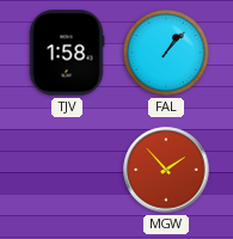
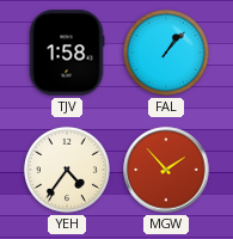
YEH: none -> 4:36 (67, 170)
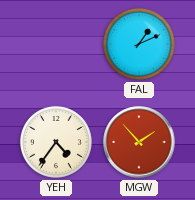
TJV: 1:58 -> none (67, 53)
FAL: 1:07 -> 1:11 (139, 44)
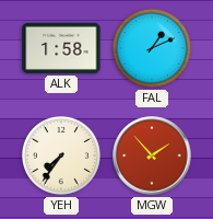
ALK: none -> 1:58 (61, 48)
YEH: 4:36 -> 7:36 (61, 155)
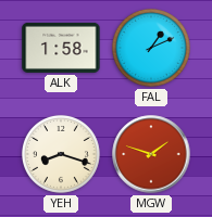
YEH: 7:36 -> 8:18 (61, 154)
MGW: 1:53 -> 1:48 (151, 154)
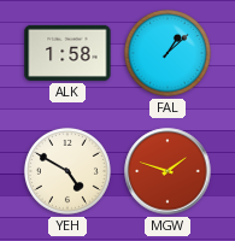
FAL: 1:11 -> 1:08 (168, 53)
YEH: 8:18 -> 4:50 (67, 171)
